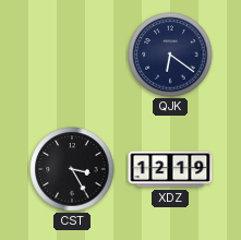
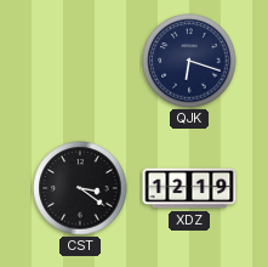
QJK: 6:21 -> 6:18 (189, 61)
CST: 3:25 -> 3:21 (80, 188)
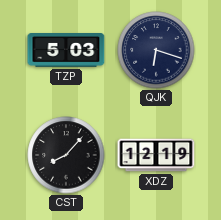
TZP: none -> 5:03 (66, 51)
CST: 3:21 -> 8:07 (66, 155)
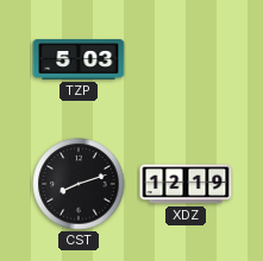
QJK: 6:18 -> none (156, 50)
CST: 8:07 -> 8:12 (79, 184)
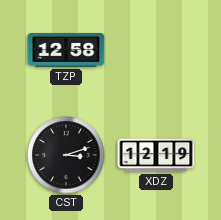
TZP: 5:03 -> 12:58 (66, 51)
CST: 8:12 -> 3:12 (66, 155)
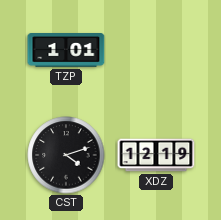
TZP: 12:58 -> 1:01 (66, 51)
CST: 3:12 -> 4:12 (66, 155)
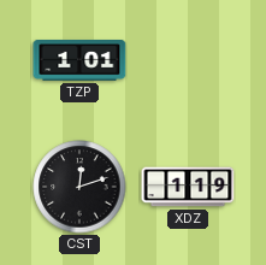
CST: 4:12 -> 12:12 (79, 187)
XDZ: 12:19 -> 1:19 (188, 187)
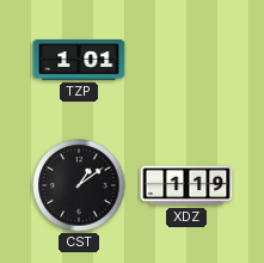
CST: 12:12 -> 1:09 (79, 185)
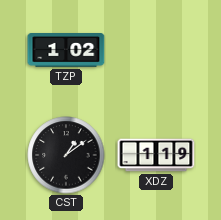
TZP: 1:01 -> 1:02 (66, 51)
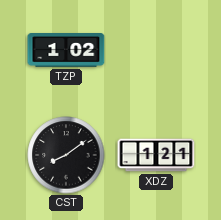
CST: 1:09 -> 8:09 (66, 155)
XDZ: 1:19 -> 1:21 (156, 155)
